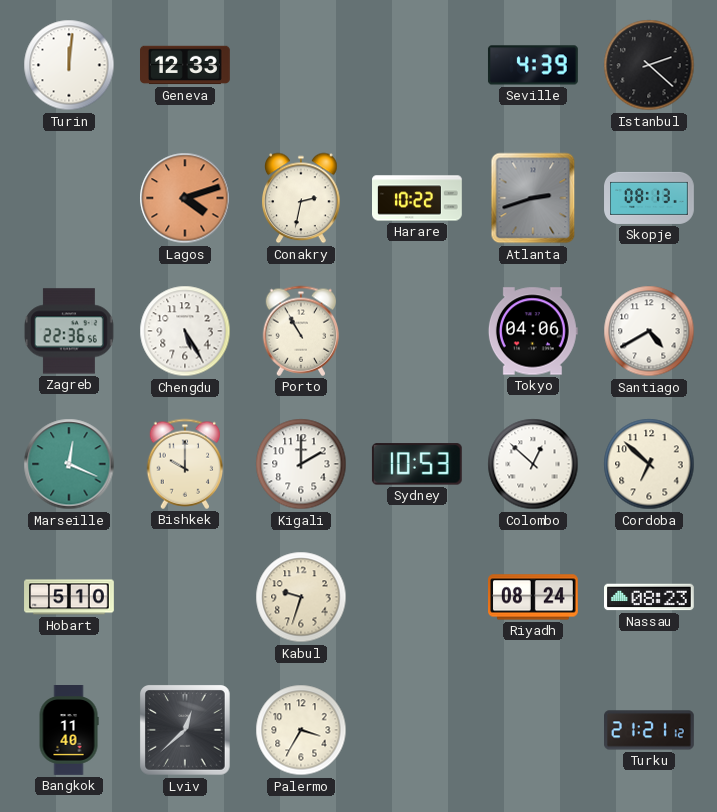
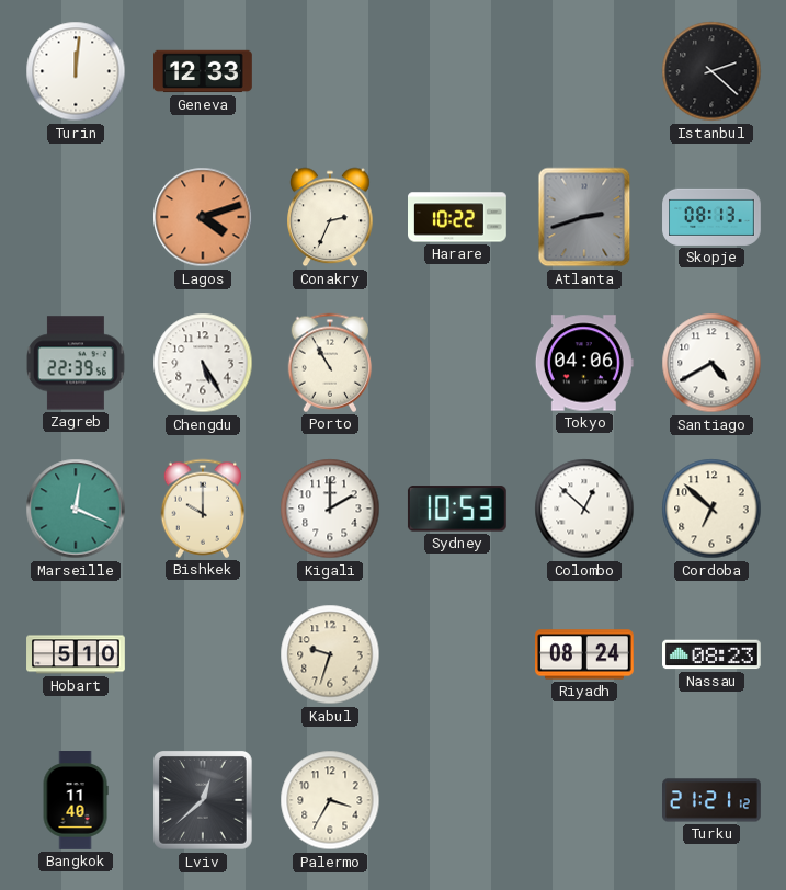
Seville: 4:39 -> none (533, 65)
Conakry: 2:32 -> 2:34 (331, 217)
Zagreb: 22:36 -> 22:39 (76, 363)
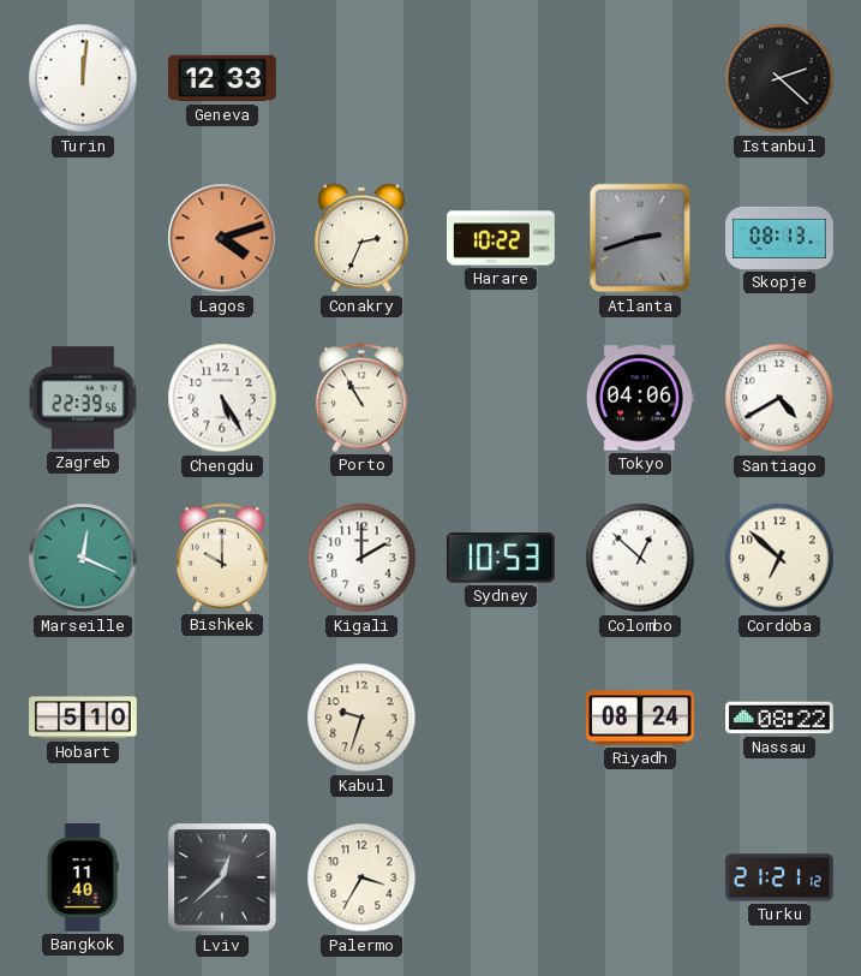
Nassau: 08:23 -> 08:22 (781, 718)
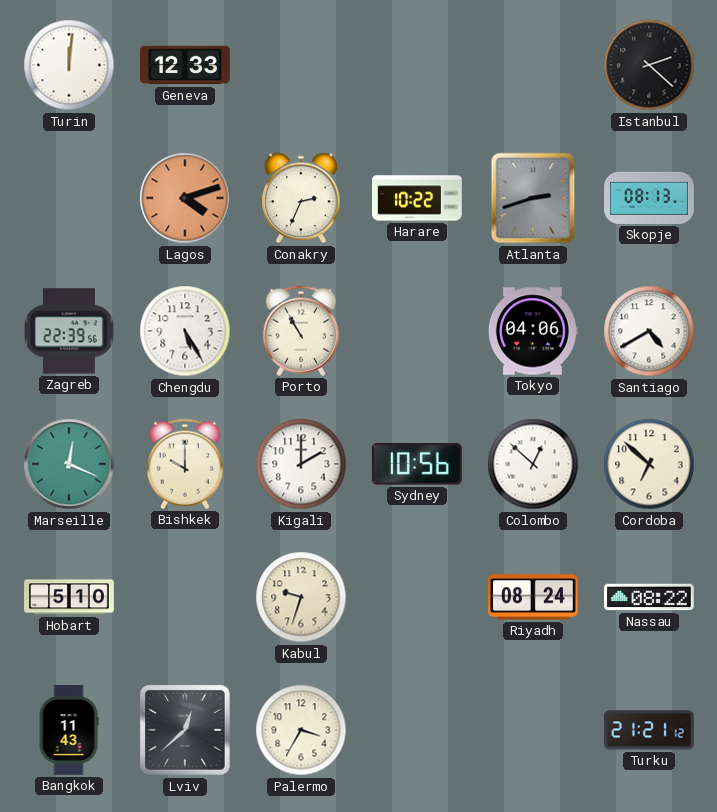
Sydney: 10:53 -> 10:56 (417, 464)
Bangkok: 11:40 -> 11:43 (69, 731)
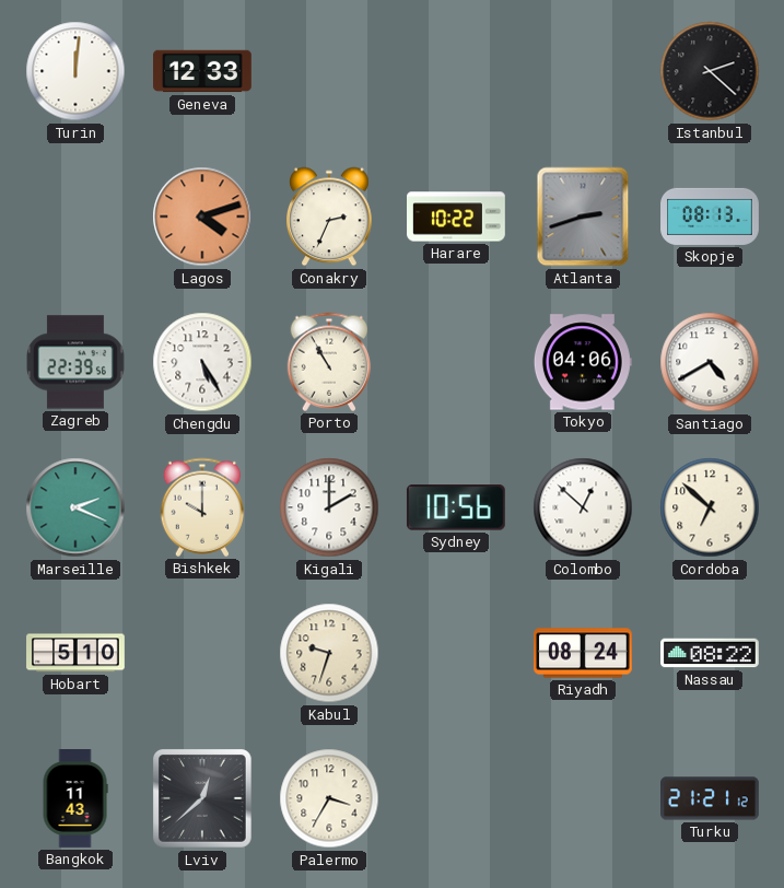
Marseille: 12:19 -> 2:19 (75, 507)
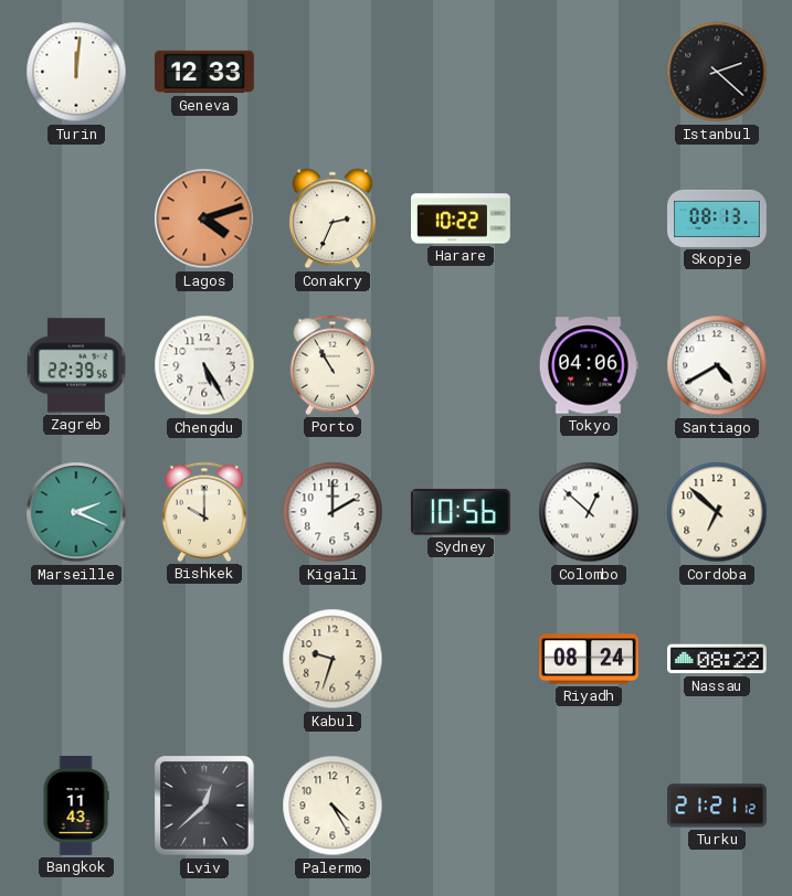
Atlanta: 2:42 -> none (583, 217)
Hobart: 5:10 -> none (75, 653)
Palermo: 3:35 -> 4:25 (332, 806)
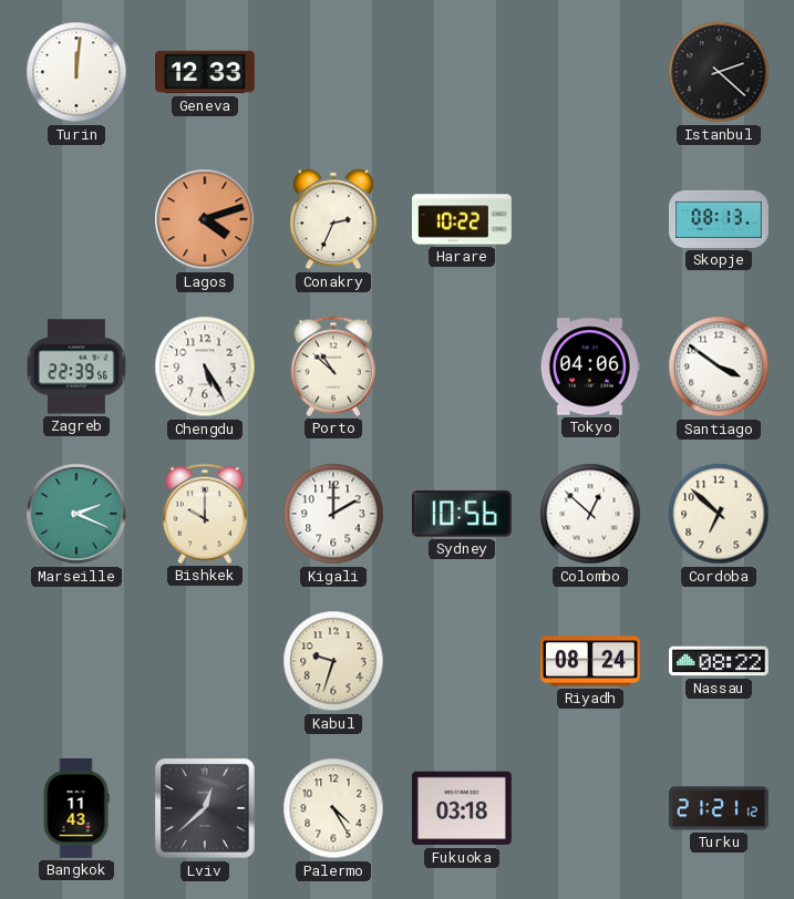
Porto: 10:55 -> 10:52 (333, 366)
Santiago: 4:40 -> 3:51 (719, 366)
Fukuoka: none -> 03:18 (462, 808)
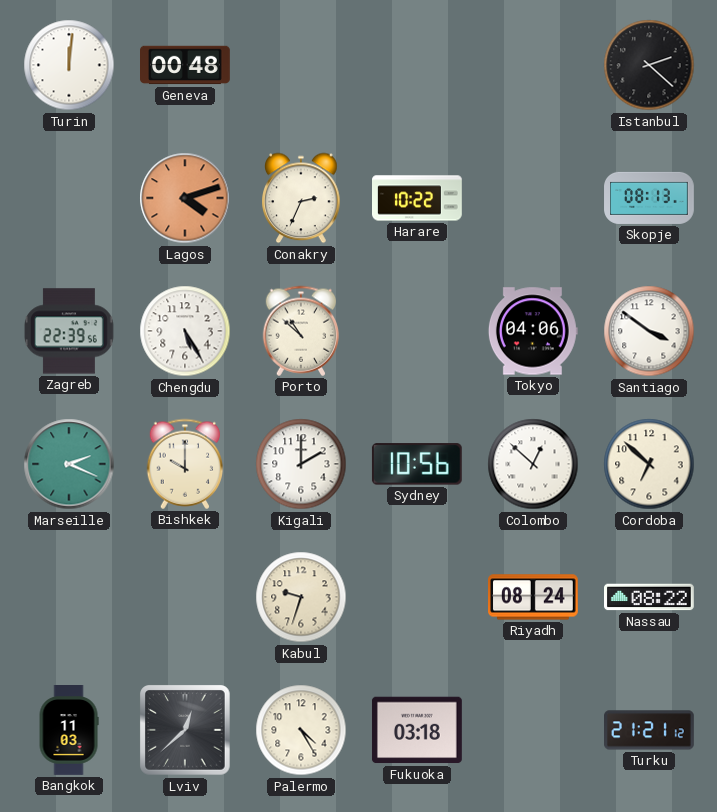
Geneva: 12:33 -> 00:48 (186, 65)
Bangkok: 11:43 -> 11:03 (69, 731)
